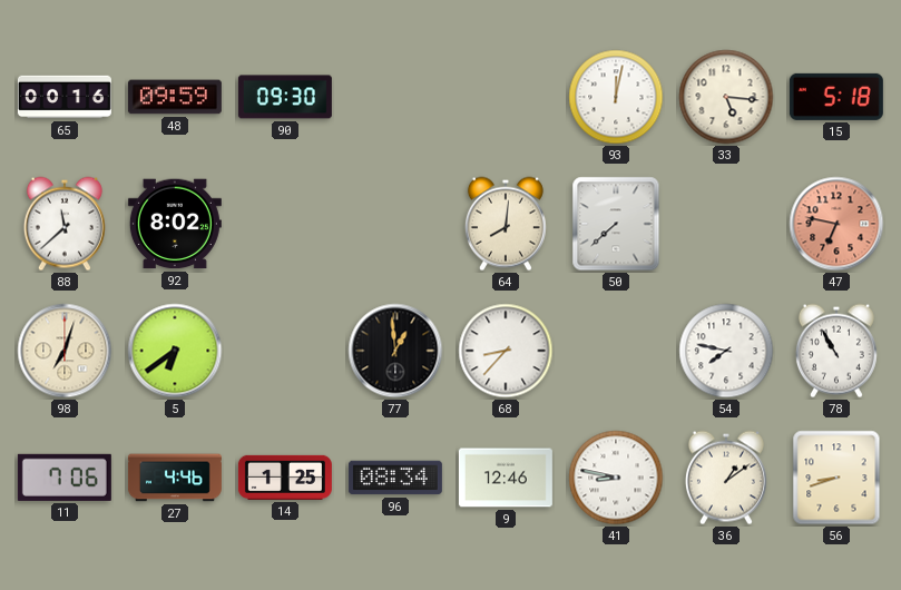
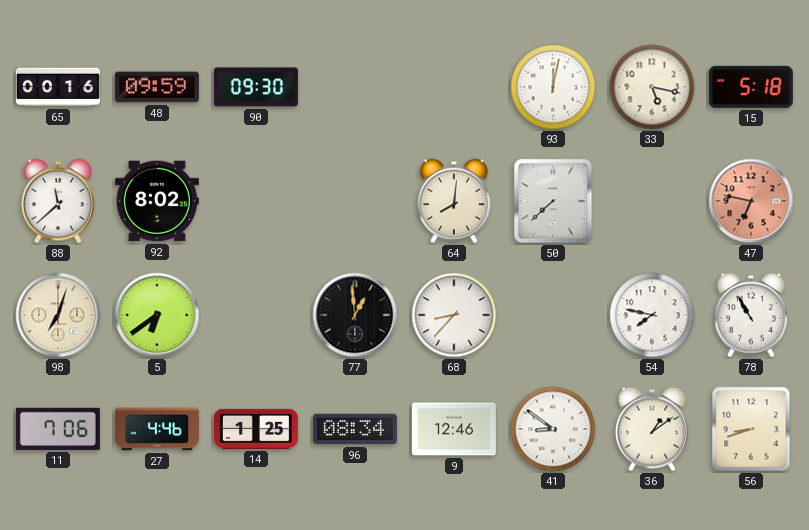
33: 5:16 -> 5:17 (652, 87)
41: 8:47 -> 8:51 (553, 429)
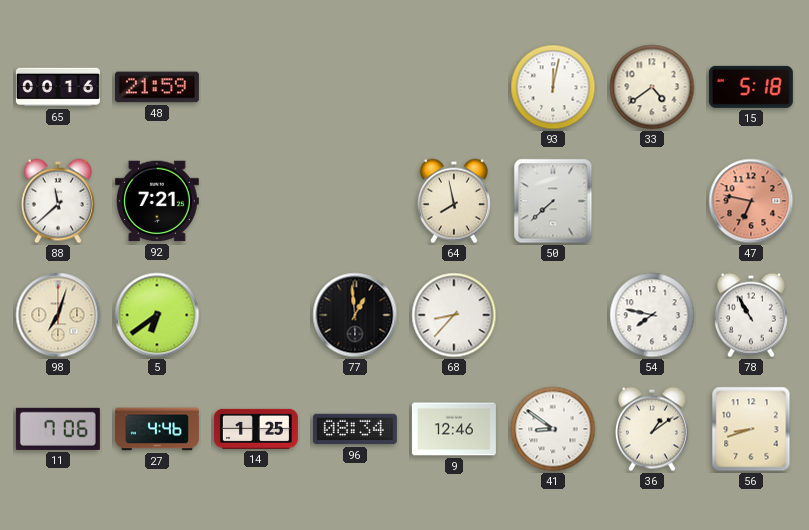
48: 09:59 -> 21:59 (157, 87)
90: 09:30 -> none (256, 87)
33: 5:17 -> 4:39 (652, 87)
92: 8:02 -> 7:21 (157, 201)
64: 8:01 -> 7:58 (454, 201)
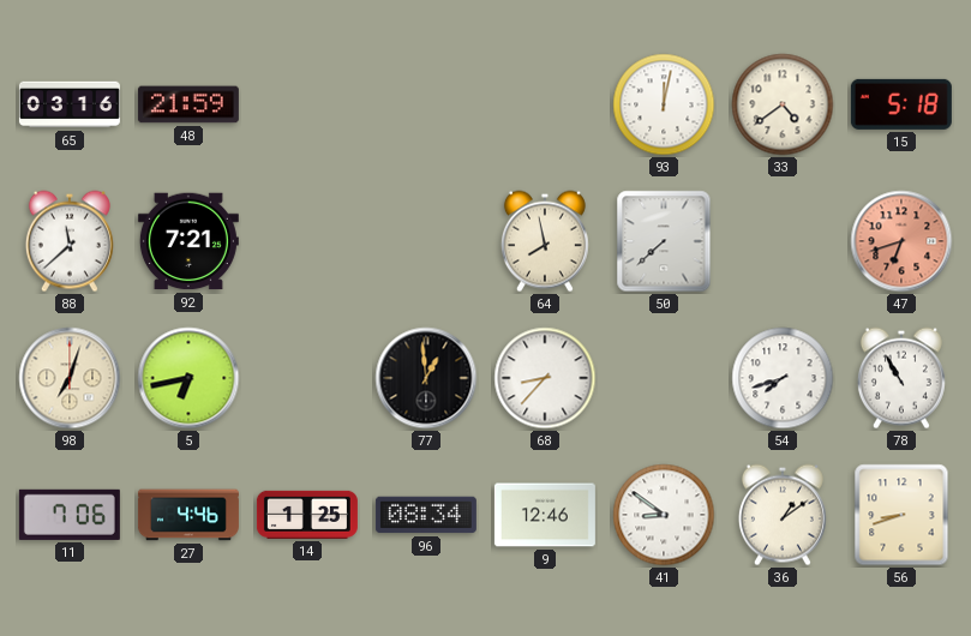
65: 00:16 -> 03:16 (70, 104)
47: 6:47 -> 6:42 (901, 241)
5: 6:39 -> 6:43 (188, 378)
54: 7:47 -> 7:42 (783, 378)
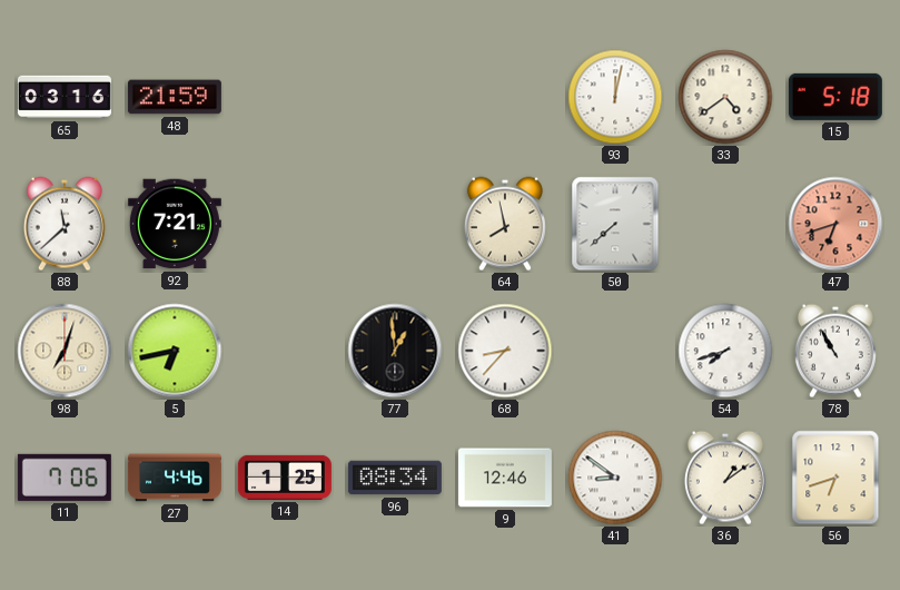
56: 8:42 -> 6:42 (835, 478)
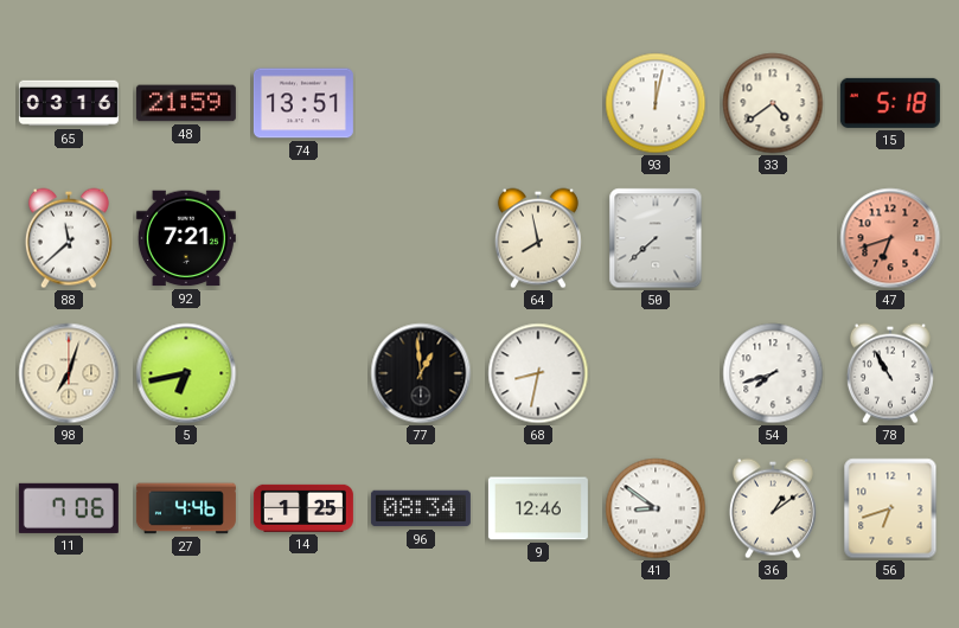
74: none -> 13:51 (303, 103)
68: 8:37 -> 8:32 (538, 373)
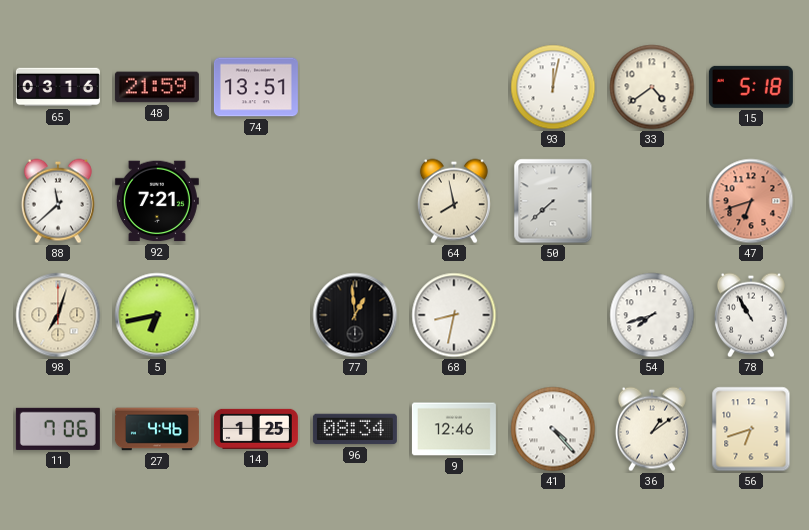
41: 8:51 -> 4:23 (553, 429)
